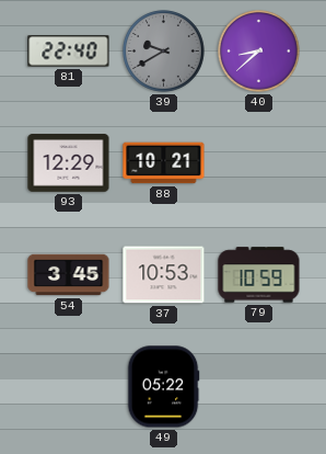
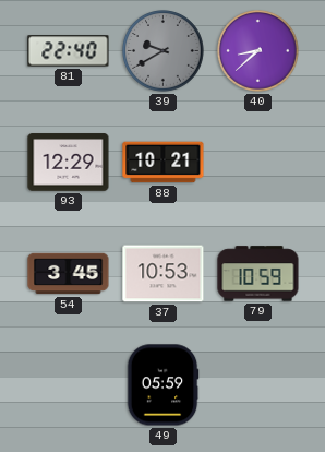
49: 05:22 -> 05:59 (162, 385)
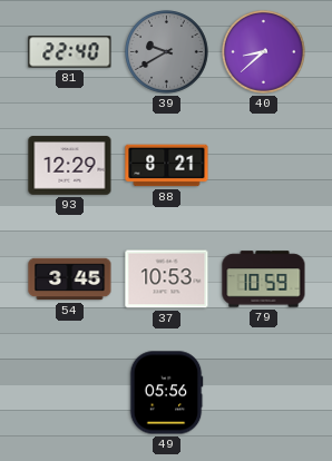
88: 10:21 -> 8:21 (167, 166)
49: 05:59 -> 05:56 (166, 393)
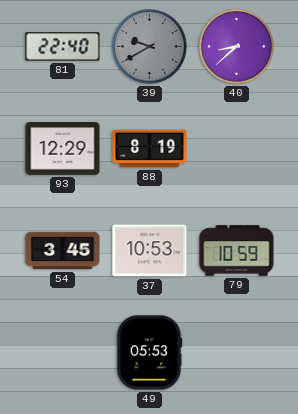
88: 8:21 -> 8:19 (150, 149)
49: 05:56 -> 05:53 (149, 353)
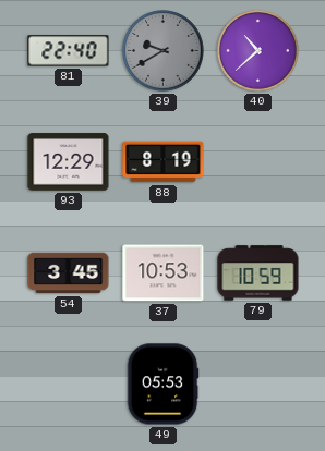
40: 8:38 -> 10:38 (258, 51)
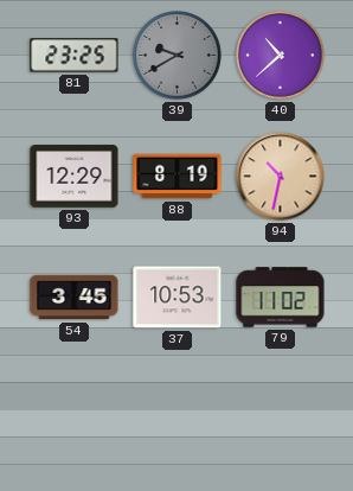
81: 22:40 -> 23:25 (75, 56)
94: none -> 10:32 (281, 177)
79: 10:59 -> 11:02 (281, 298)
49: 05:53 -> none (162, 385)
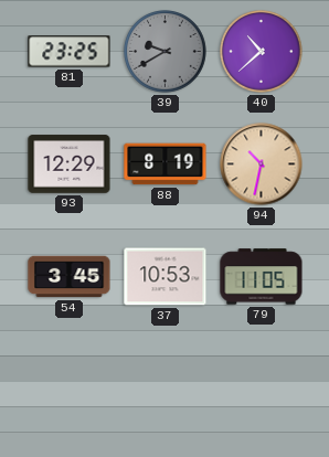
79: 11:02 -> 11:05 (262, 277)
